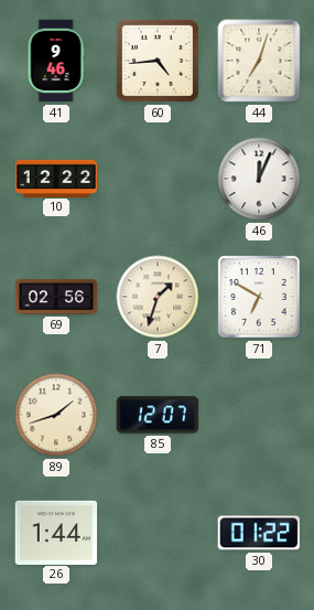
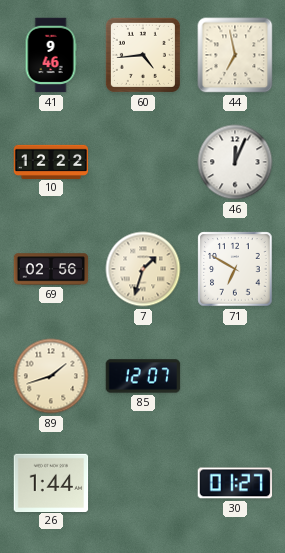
44: 7:03 -> 6:58 (235, 55)
30: 01:22 -> 01:27 (235, 483)
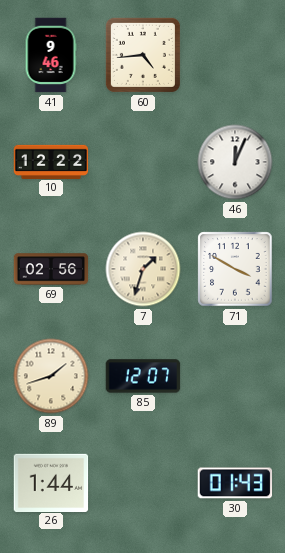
44: 6:58 -> none (235, 55)
71: 6:50 -> 3:50 (235, 269)
30: 01:27 -> 01:43 (235, 483)
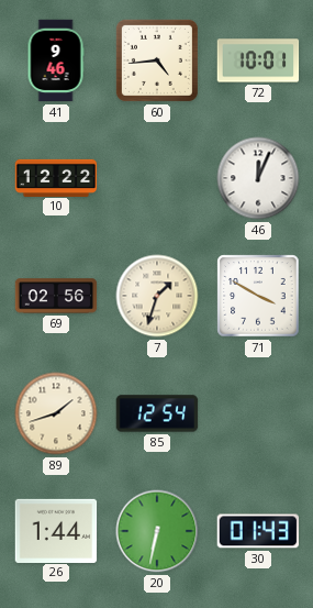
72: none -> 10:01 (258, 60)
85: 12:07 -> 12:54 (157, 413)
20: none -> 6:32 (157, 531)
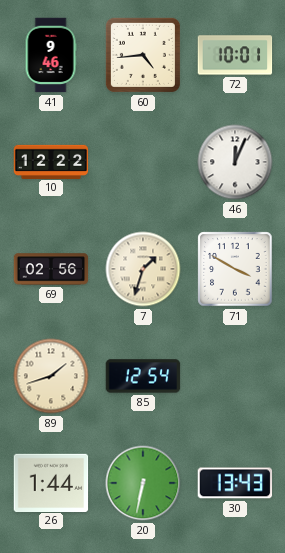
30: 01:43 -> 13:43 (235, 483)
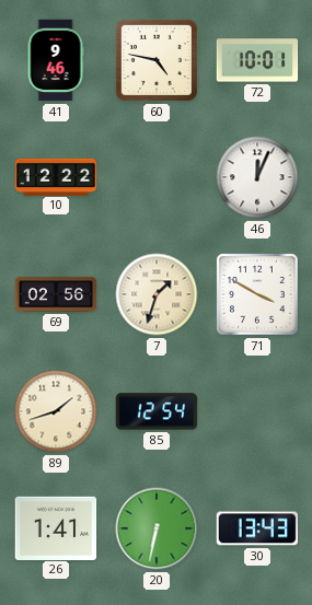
60: 4:44 -> 4:47 (157, 60)
26: 1:44 -> 1:41 (56, 527)
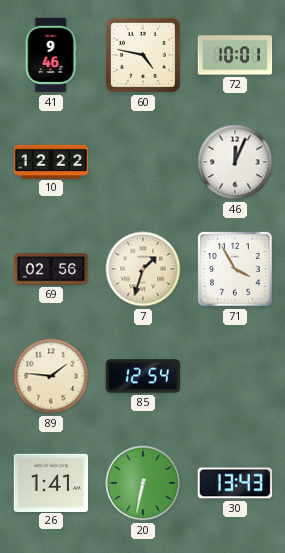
71: 3:50 -> 3:55 (235, 269)
89: 1:42 -> 1:46 (51, 376)
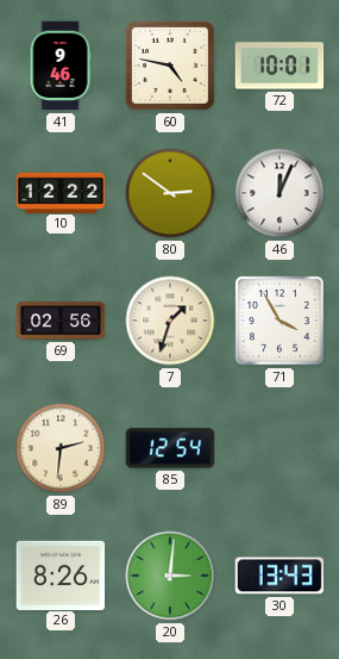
80: none -> 2:51 (170, 193)
89: 1:46 -> 2:31 (61, 448)
26: 1:41 -> 8:26 (61, 574)
20: 6:32 -> 3:01 (170, 576)
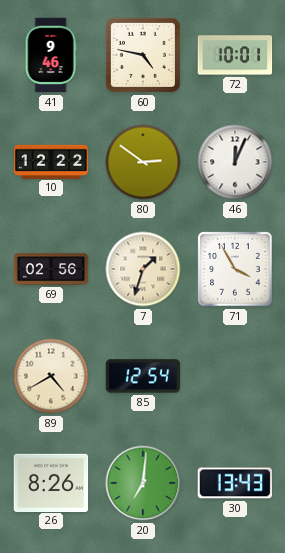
89: 2:31 -> 4:40 (51, 376)
20: 3:01 -> 7:01 (143, 483)
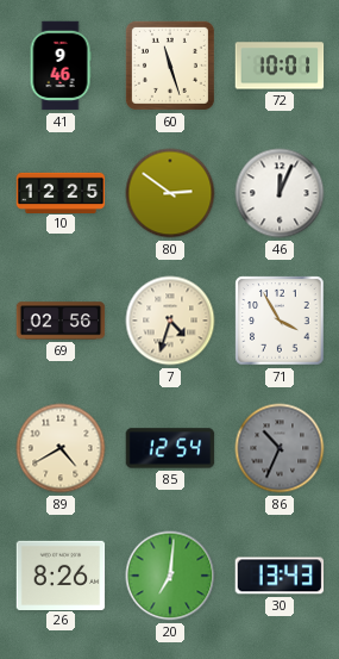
60: 4:47 -> 11:27 (170, 66)
10: 12:22 -> 12:25 (61, 192)
7: 1:33 -> 4:33 (170, 321)
86: none -> 10:34 (280, 448)
